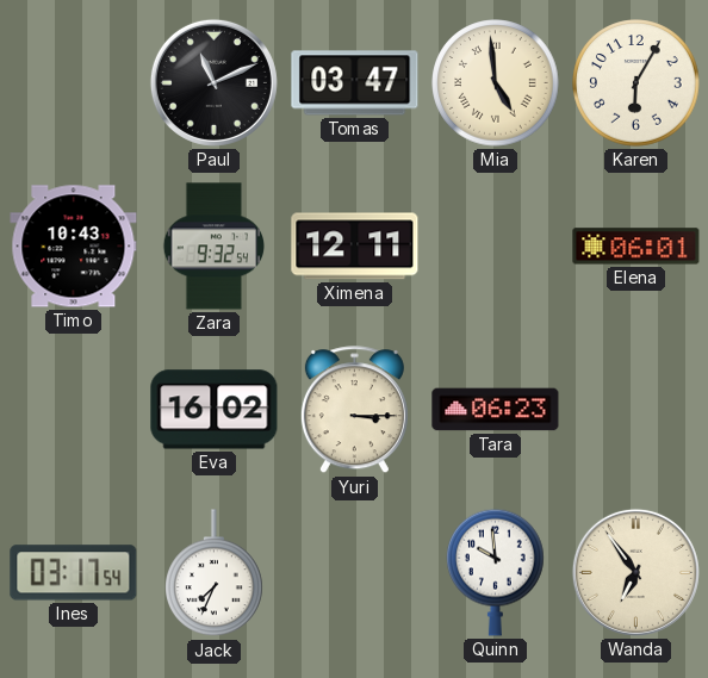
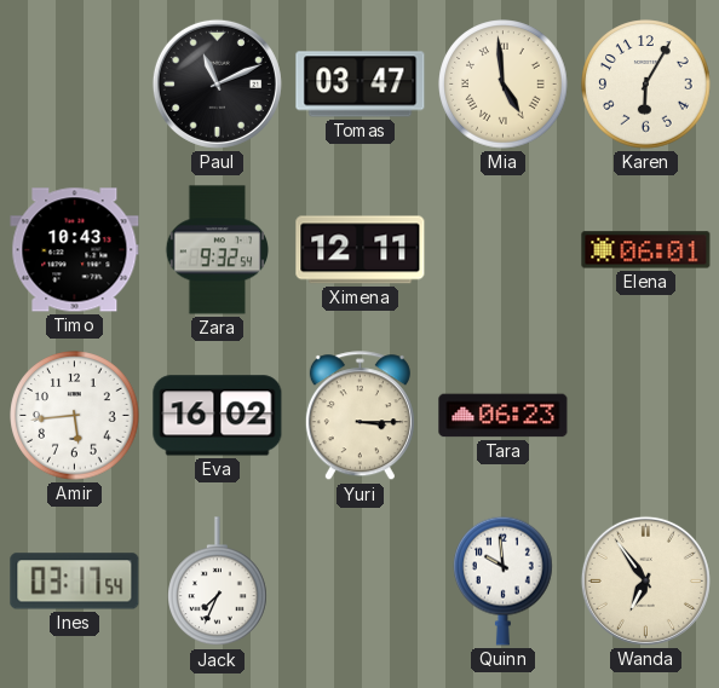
Amir: none -> 5:44 (75, 416)
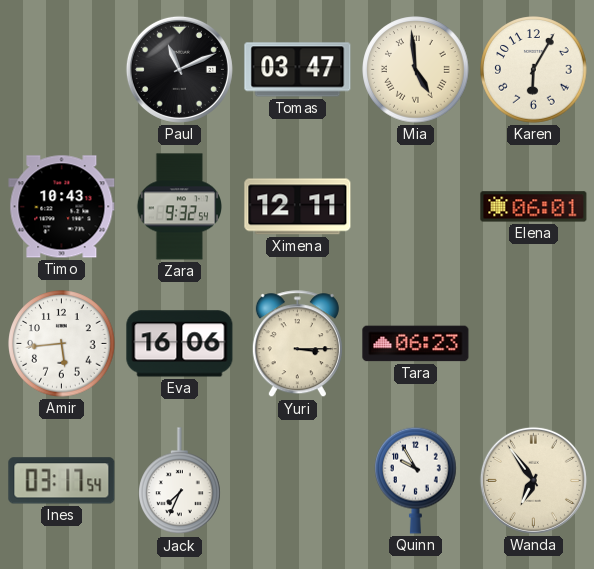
Eva: 16:02 -> 16:06 (180, 344)
Quinn: 9:59 -> 9:55 (416, 480)
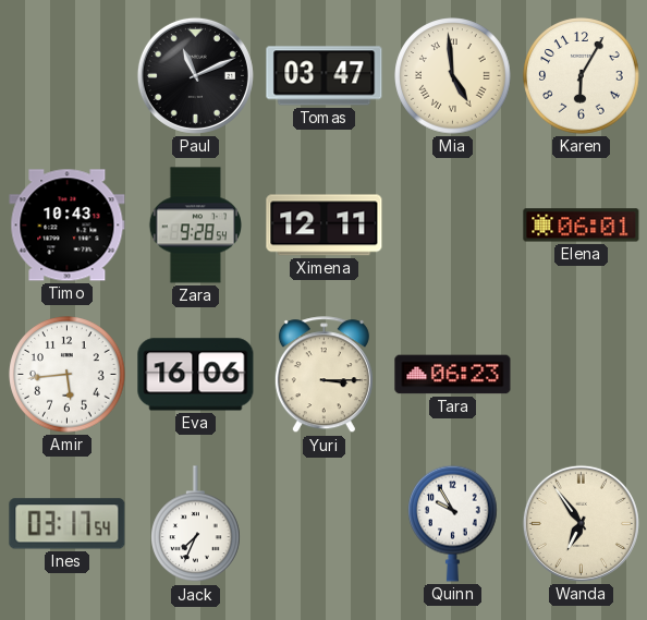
Zara: 9:32 -> 9:28 (196, 226)
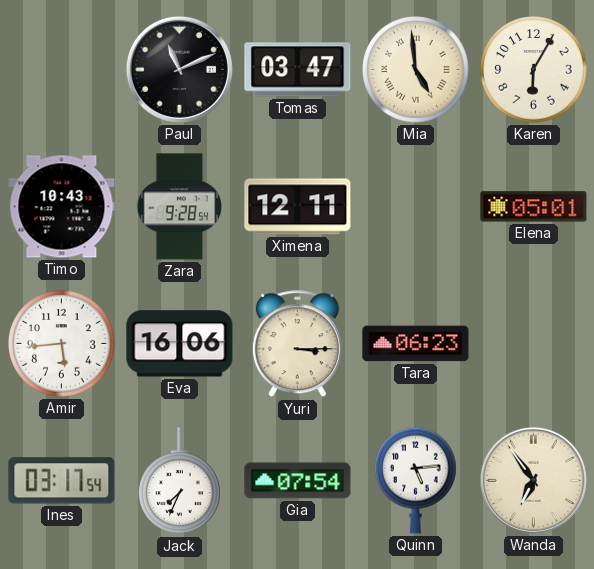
Elena: 06:01 -> 05:01 (534, 207)
Gia: none -> 07:54 (298, 481)
Quinn: 9:55 -> 5:14 (416, 480)
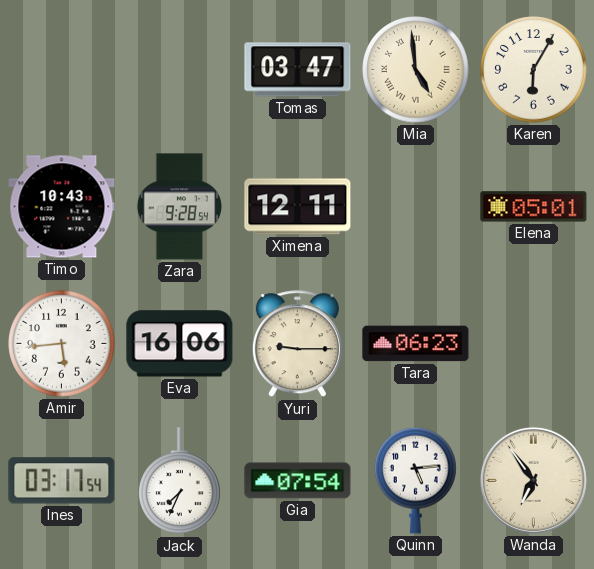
Paul: 11:11 -> none (179, 69)
Yuri: 3:15 -> 9:15 (297, 344)
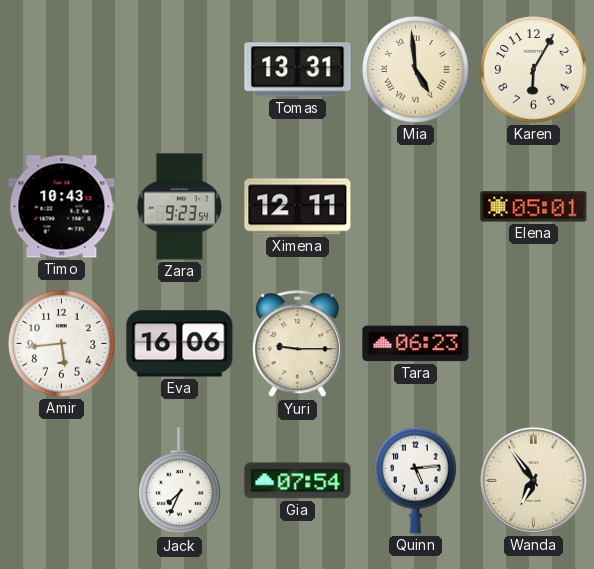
Tomas: 03:47 -> 13:31 (298, 70)
Zara: 9:28 -> 9:23 (180, 207)
Ines: 03:17 -> none (62, 481)
